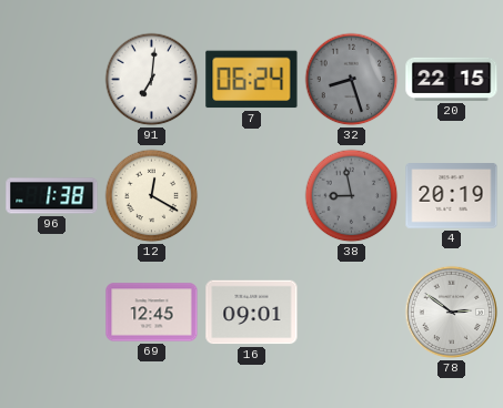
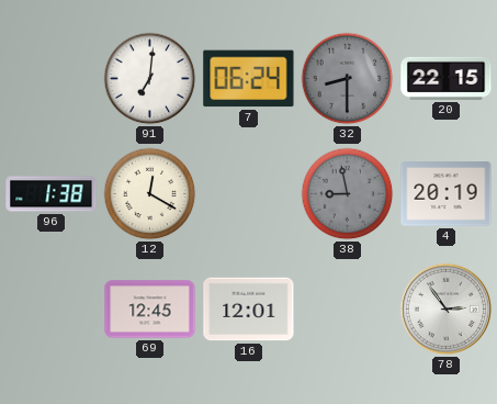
32: 8:27 -> 8:30 (348, 79)
16: 09:01 -> 12:01 (249, 310)
78: 2:51 -> 2:54 (447, 310)
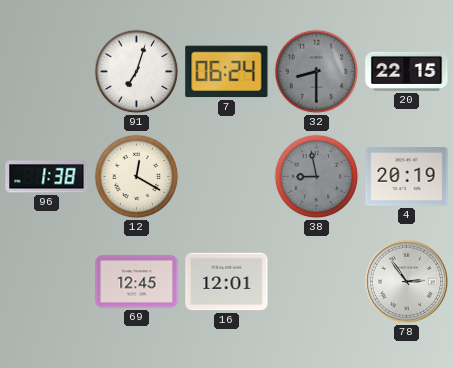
91: 7:01 -> 7:03 (137, 72)
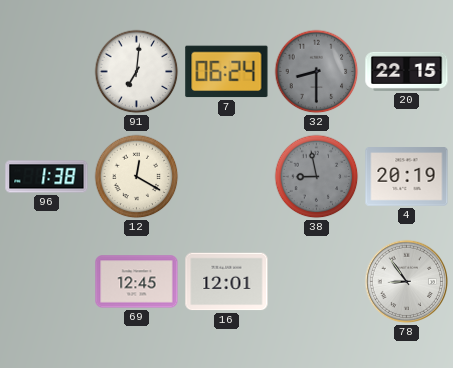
91: 7:03 -> 7:01 (137, 72)
78: 2:54 -> 8:54 (407, 282)
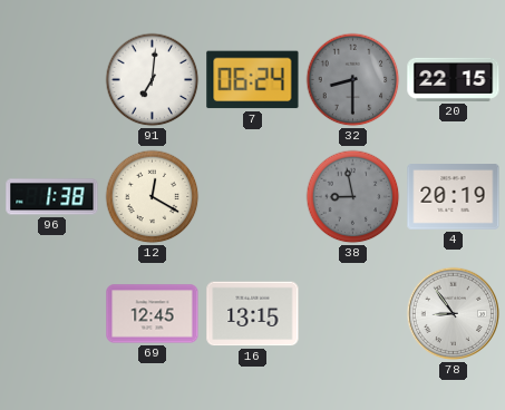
16: 12:01 -> 13:15 (253, 314)
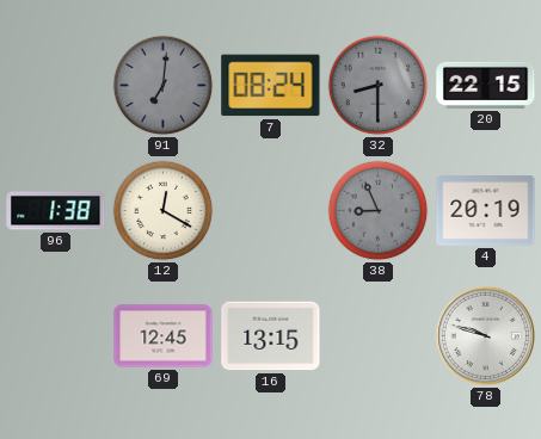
91 dial: white -> grey (164, 86)
7: 06:24 -> 08:24 (271, 86)
38: 8:58 -> 8:56 (379, 211)
78: 8:54 -> 9:48 (486, 336)
